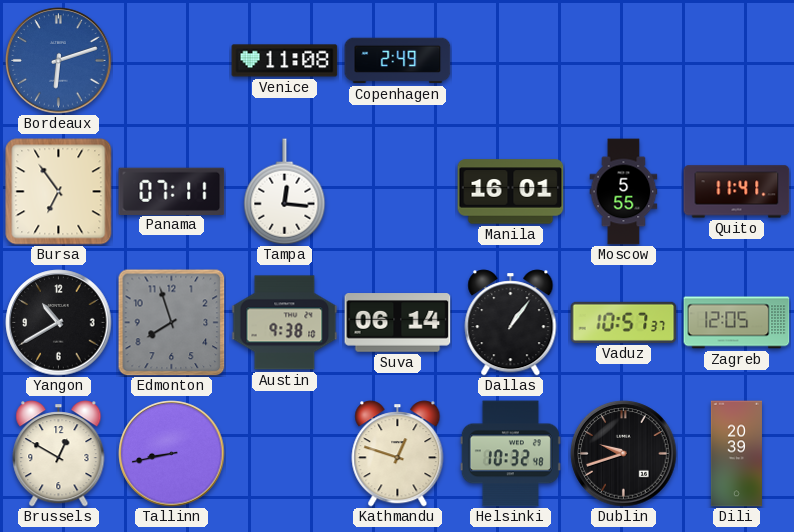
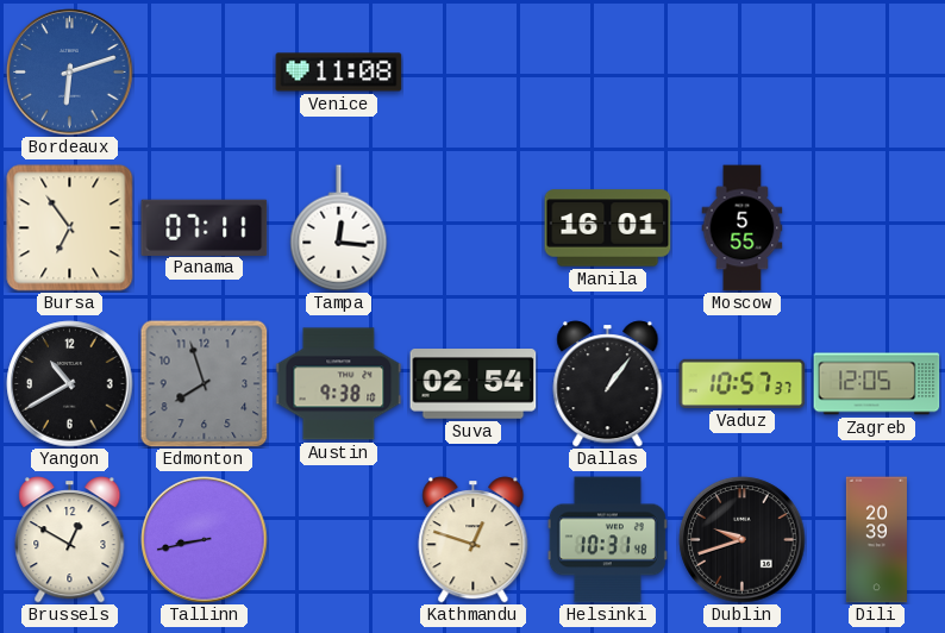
Copenhagen: 2:49 -> none (398, 61)
Quito: 11:41 -> none (737, 192)
Suva: 06:14 -> 02:54 (474, 384)
Helsinki: 10:32 -> 10:31 (607, 540)
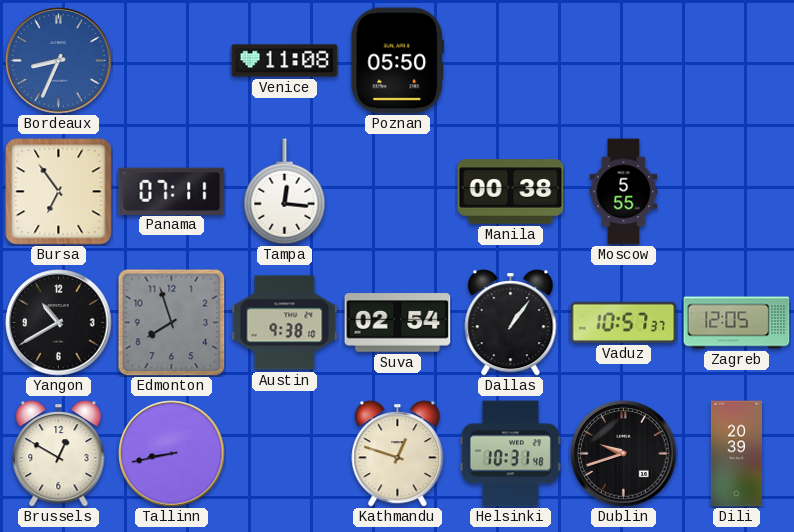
Bordeaux: 6:12 -> 8:34 (59, 61)
Poznan: none -> 05:50 (397, 61)
Manila: 16:01 -> 00:38 (511, 192)
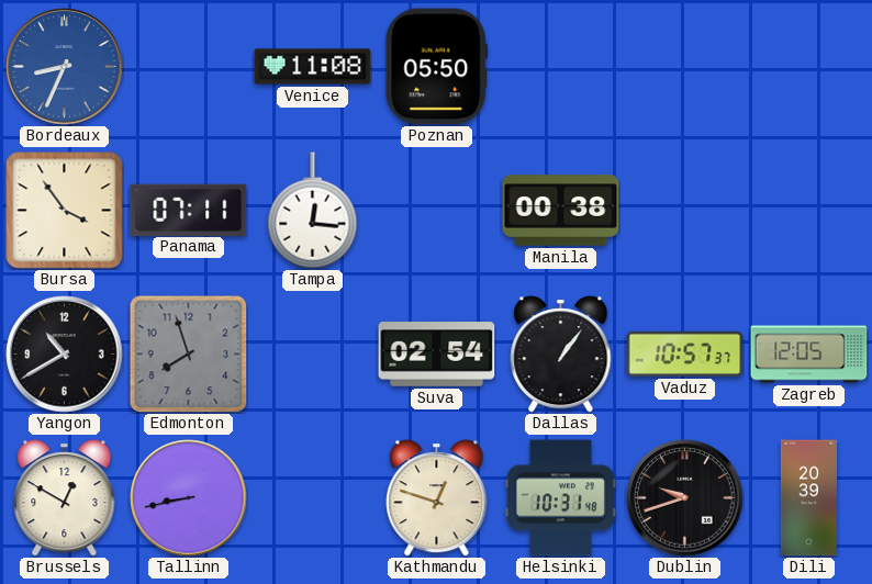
Bursa: 6:54 -> 3:54 (65, 211)
Moscow: 5:55 -> none (624, 192)
Austin: 9:38 -> none (285, 323)
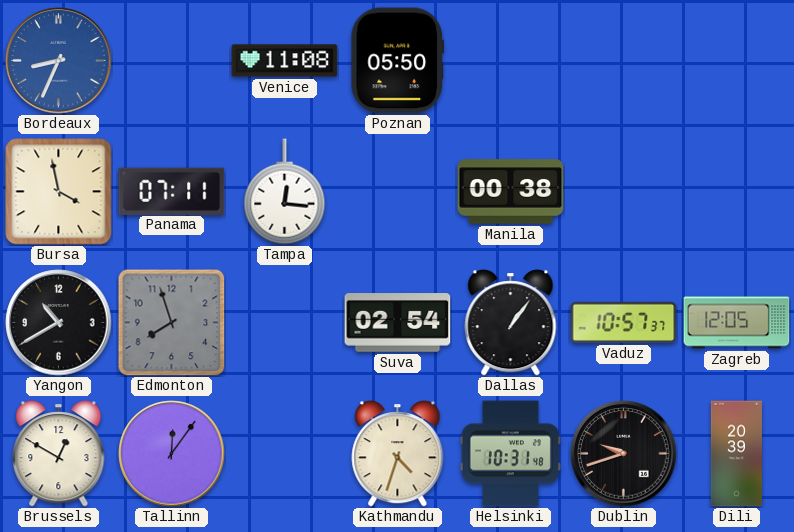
Bursa: 3:54 -> 3:58 (59, 192)
Tallinn: 8:43 -> 12:06 (172, 454)
Kathmandu: 12:48 -> 4:33 (398, 454)
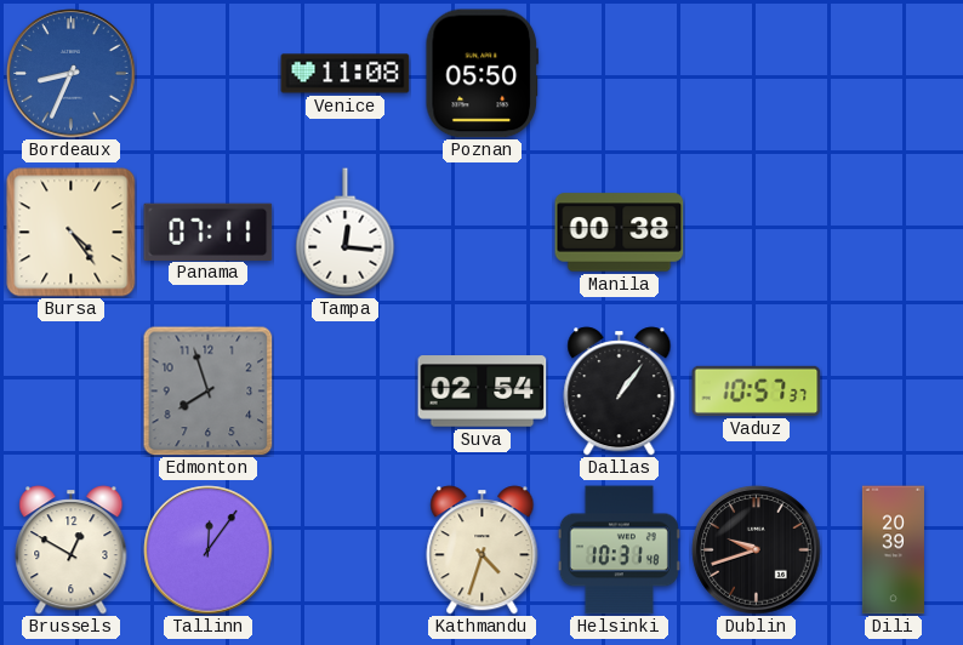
Bursa: 3:58 -> 4:24 (72, 233)
Yangon: 10:40 -> none (59, 323)
Zagreb: 12:05 -> none (737, 323)
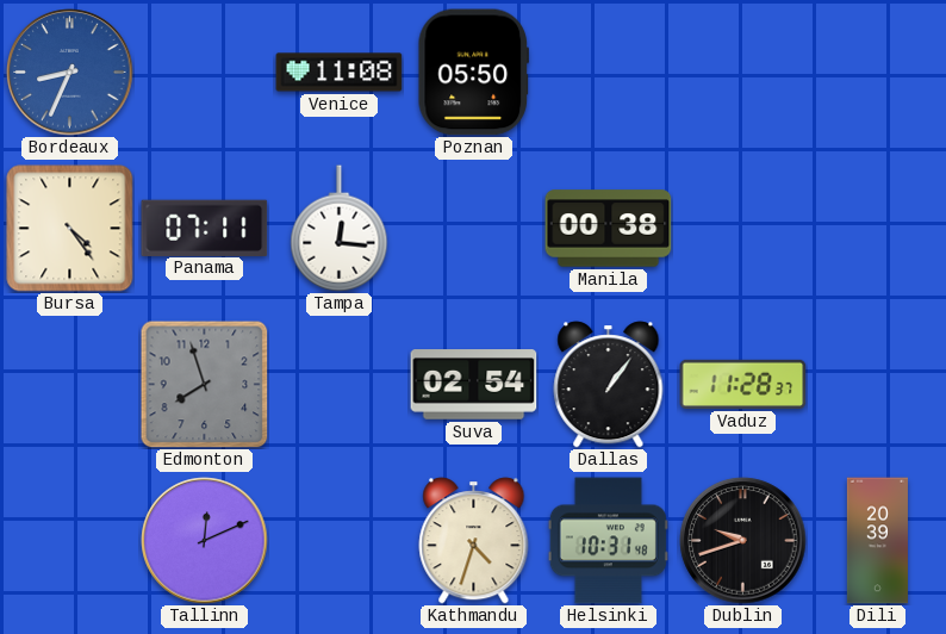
Vaduz: 10:57 -> 11:28 (743, 384)
Brussels: 12:50 -> none (72, 550)
Tallinn: 12:06 -> 12:11 (205, 541)
